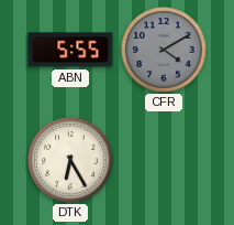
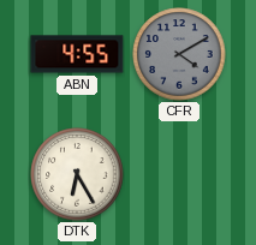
ABN: 5:55 -> 4:55 (77, 54)
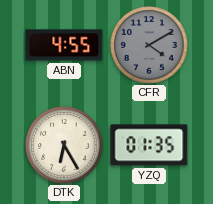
YZQ: none -> 01:35 (149, 145)
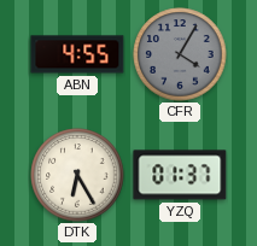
CFR: 4:10 -> 4:05 (180, 54)
YZQ: 01:35 -> 01:37 (180, 175)
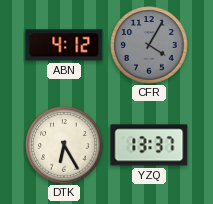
ABN: 4:55 -> 4:12 (64, 45)
YZQ: 01:37 -> 13:37 (149, 145)
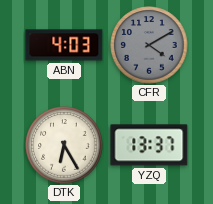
ABN: 4:12 -> 4:03 (64, 45)
CFR: 4:05 -> 4:10 (149, 45)
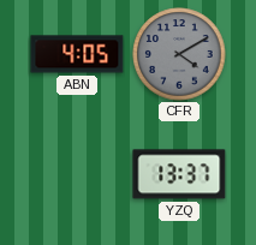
ABN: 4:03 -> 4:05 (77, 54)
DTK: 6:25 -> none (64, 145)
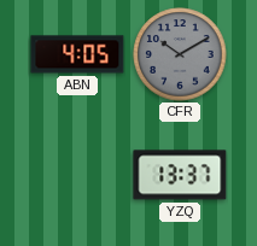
CFR: 4:10 -> 10:10 (180, 54)
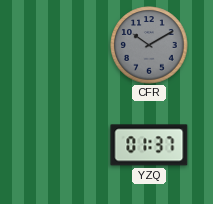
ABN: 4:05 -> none (77, 54)
YZQ: 13:37 -> 01:37 (149, 145)
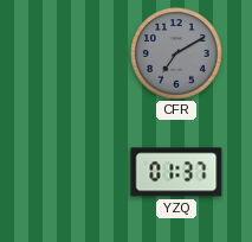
CFR: 10:10 -> 7:10 (176, 53)
